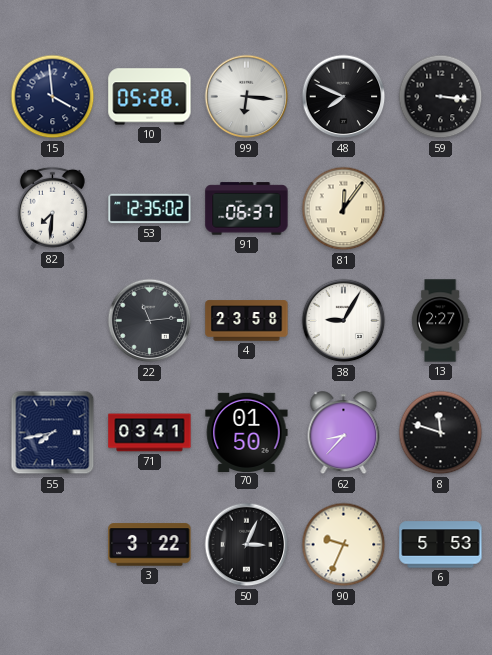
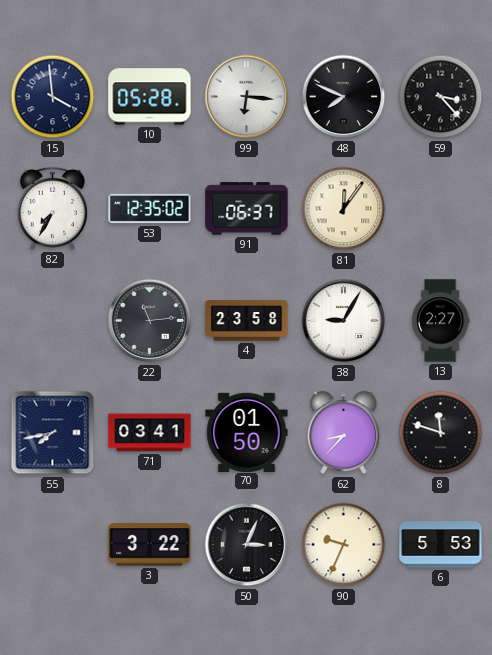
59: 3:16 -> 3:23 (441, 97)
82: 7:31 -> 7:35 (52, 208)
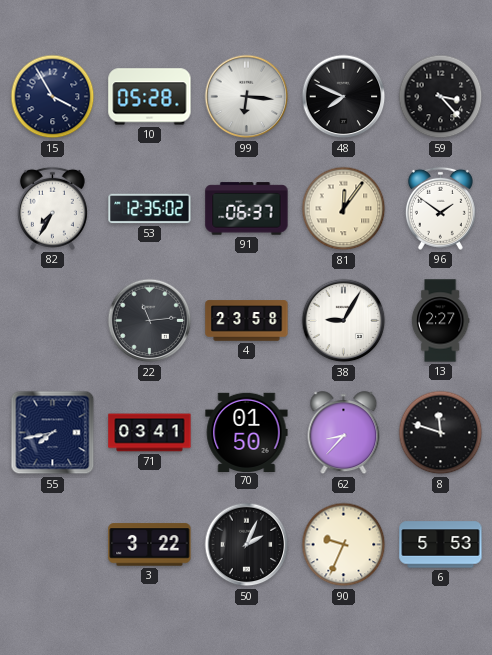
15: 3:59 -> 3:55 (53, 97)
96: none -> 1:51 (440, 208)
50: 3:04 -> 2:04 (247, 545)
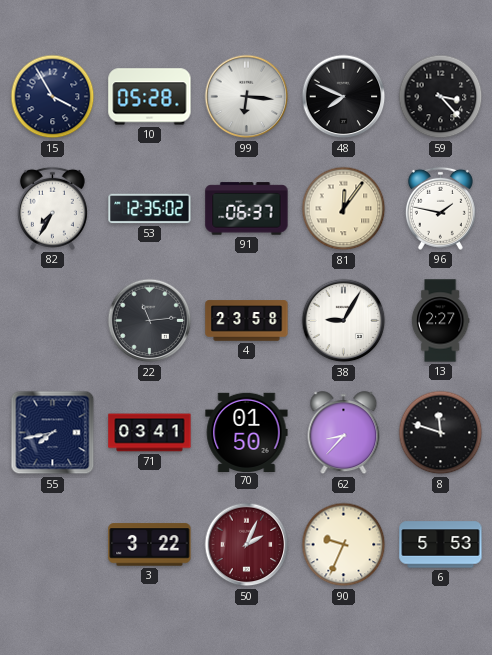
96: 1:51 -> 1:47 (440, 208)
50 dial: black -> burgundy (247, 545)
